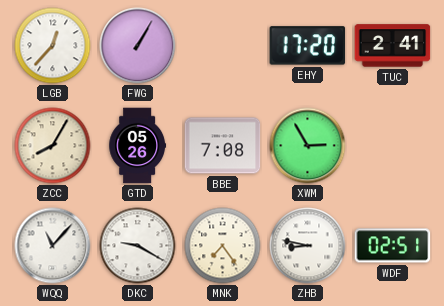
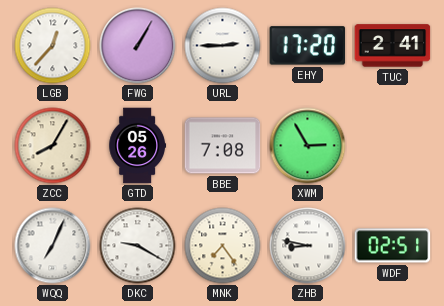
URL: none -> 2:45 (223, 46)
WQQ: 11:07 -> 7:04 (53, 246)
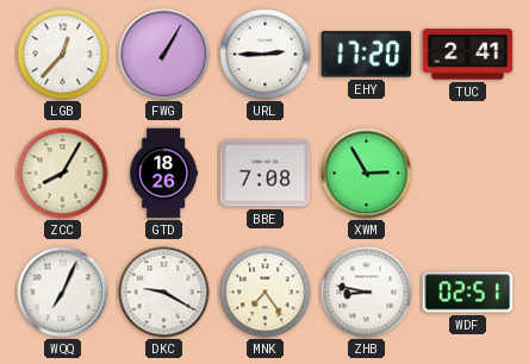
GTD: 05:26 -> 18:26 (164, 174)
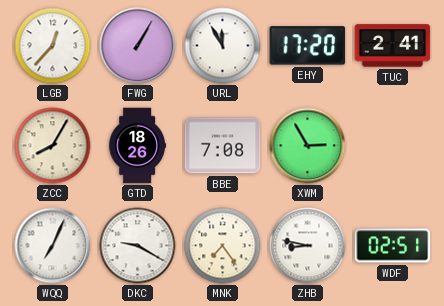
URL: 2:45 -> 11:55 (223, 46)
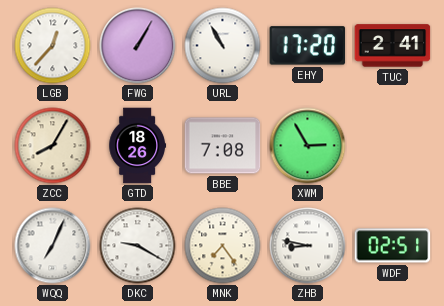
URL: 11:55 -> 10:55 (223, 46)
